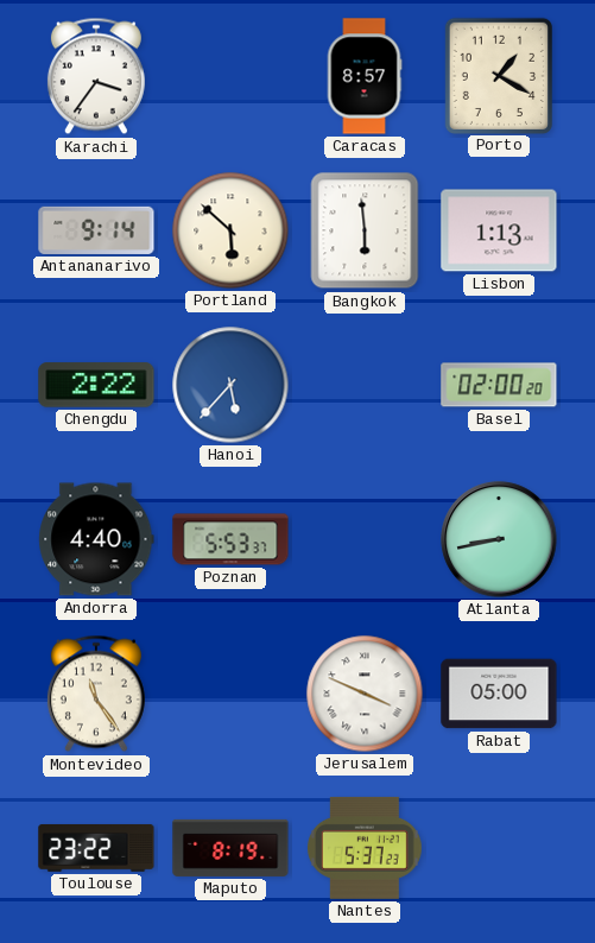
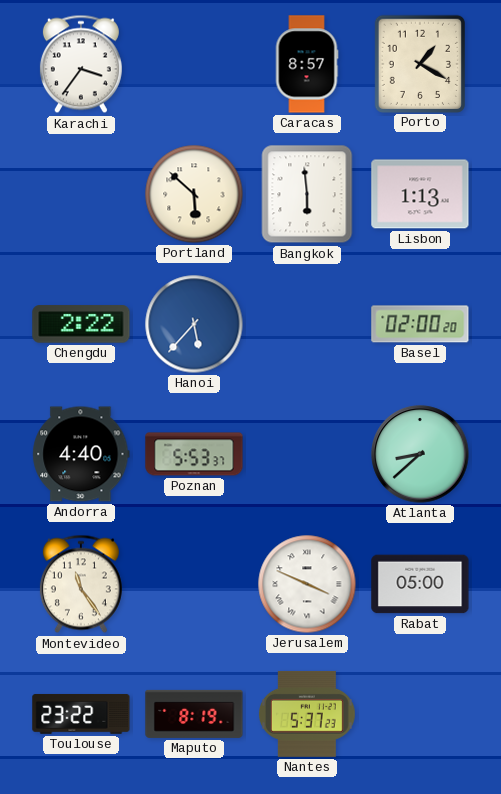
Antananarivo: 9:14 -> none (96, 230)
Atlanta: 8:43 -> 8:38 (420, 454)
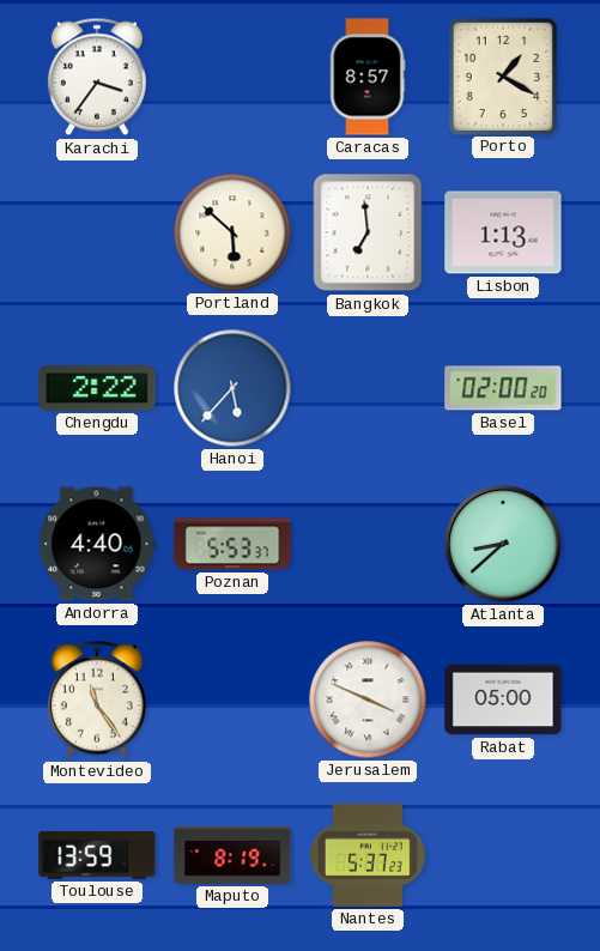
Bangkok: 5:59 -> 6:59 (368, 232)
Toulouse: 23:22 -> 13:59 (97, 855)
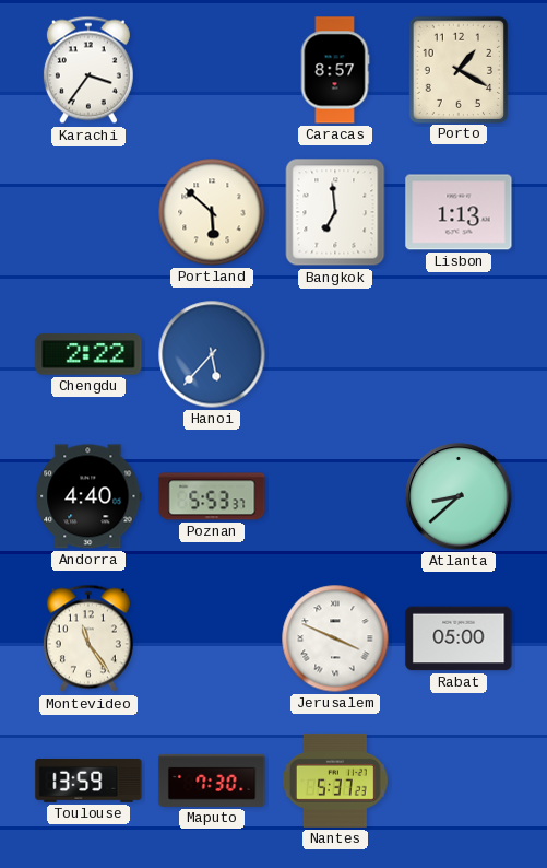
Basel: 02:00 -> none (503, 388)
Maputo: 8:19 -> 7:30 (212, 781)
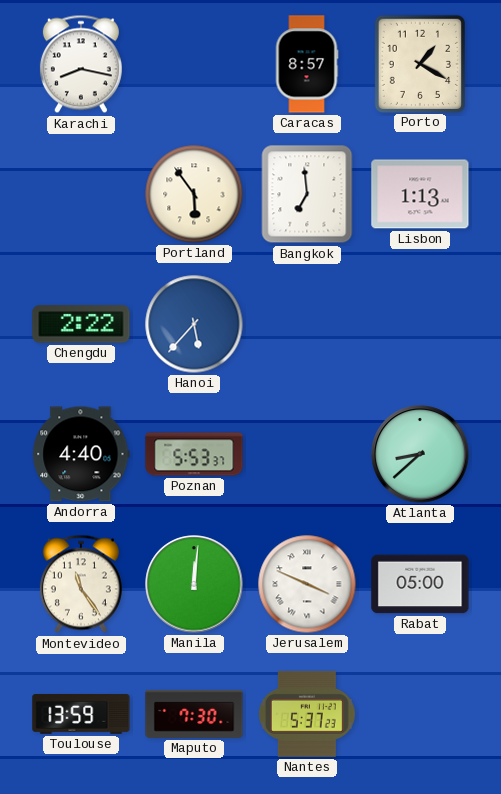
Karachi: 3:36 -> 8:17 (81, 64)
Portland: 5:52 -> 5:54 (194, 194)
Manila: none -> 12:01 (194, 584)
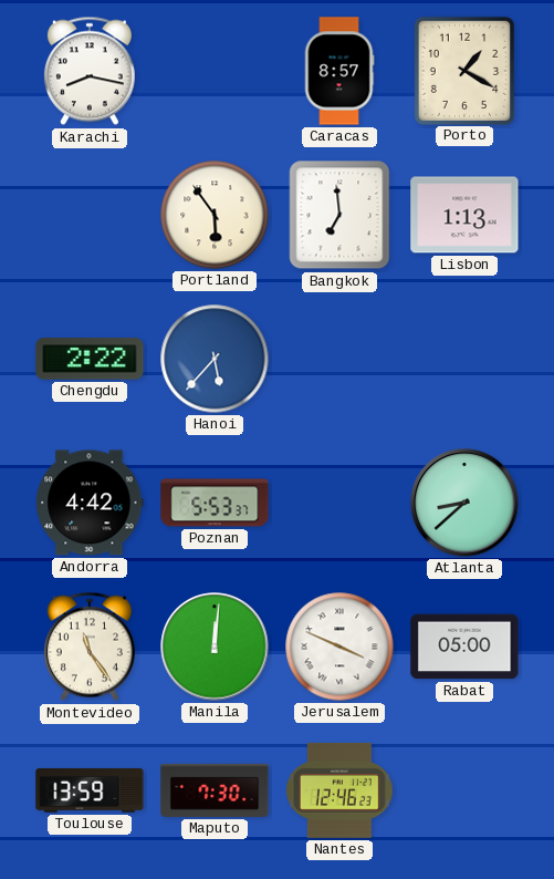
Andorra: 4:40 -> 4:42 (90, 503)
Nantes: 5:37 -> 12:46 (339, 790)
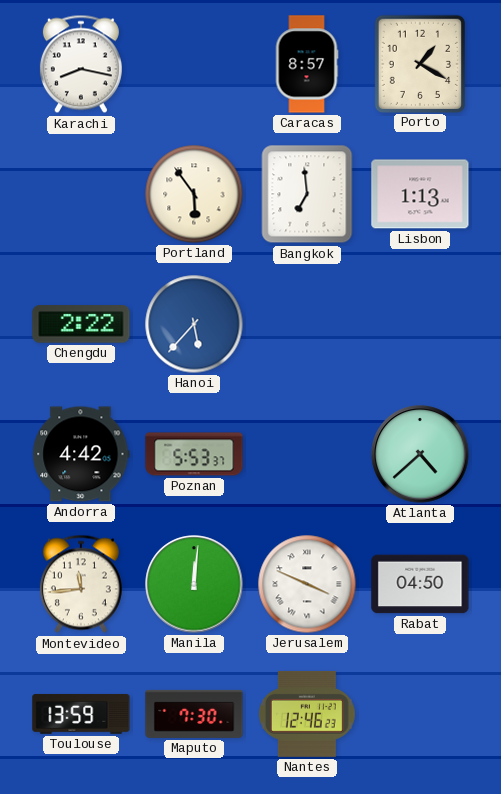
Atlanta: 8:38 -> 4:38 (420, 454)
Montevideo: 11:24 -> 11:44 (81, 584)
Rabat: 05:00 -> 04:50 (420, 584)
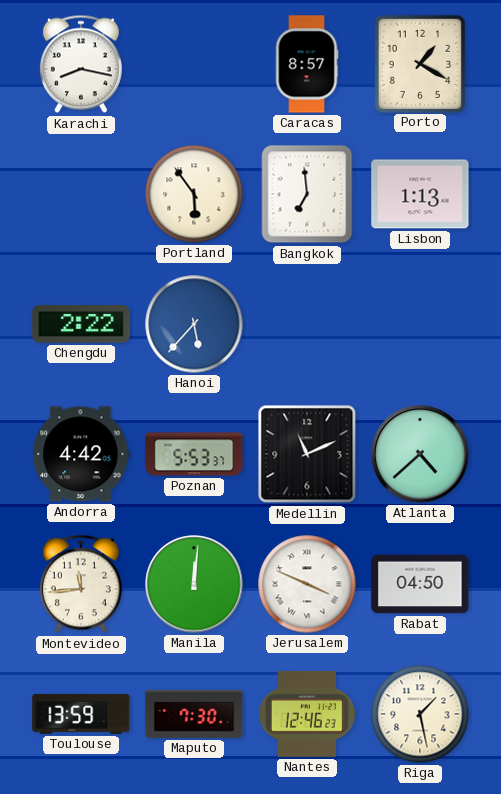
Medellin: none -> 11:11 (307, 454)
Riga: none -> 1:28 (420, 714)
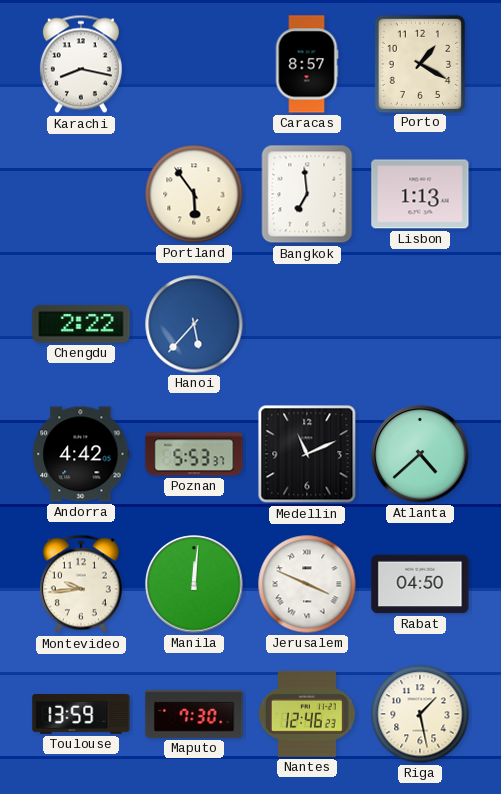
Montevideo: 11:44 -> 9:44 (81, 584)
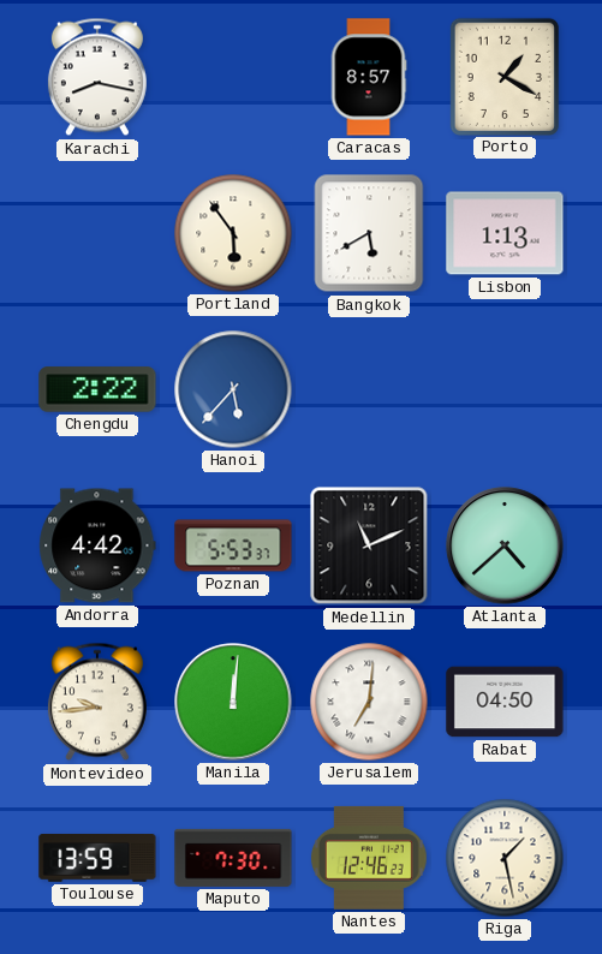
Bangkok: 6:59 -> 5:40 (369, 233)
Jerusalem: 3:49 -> 7:01 (369, 702)
